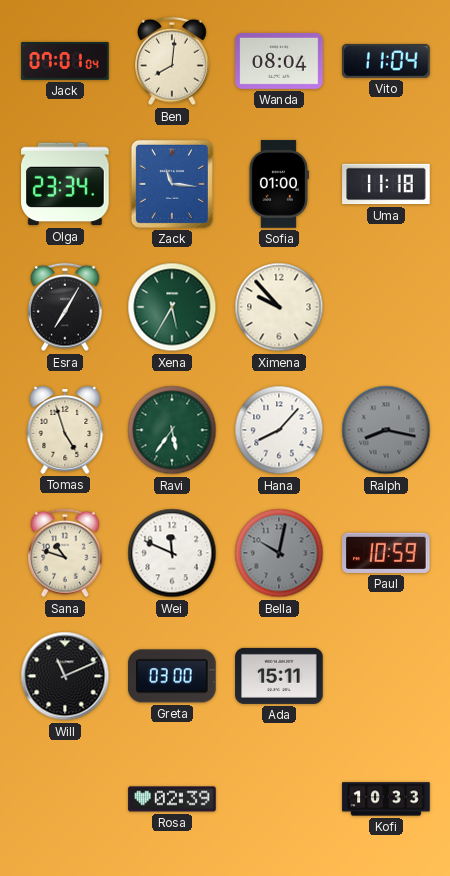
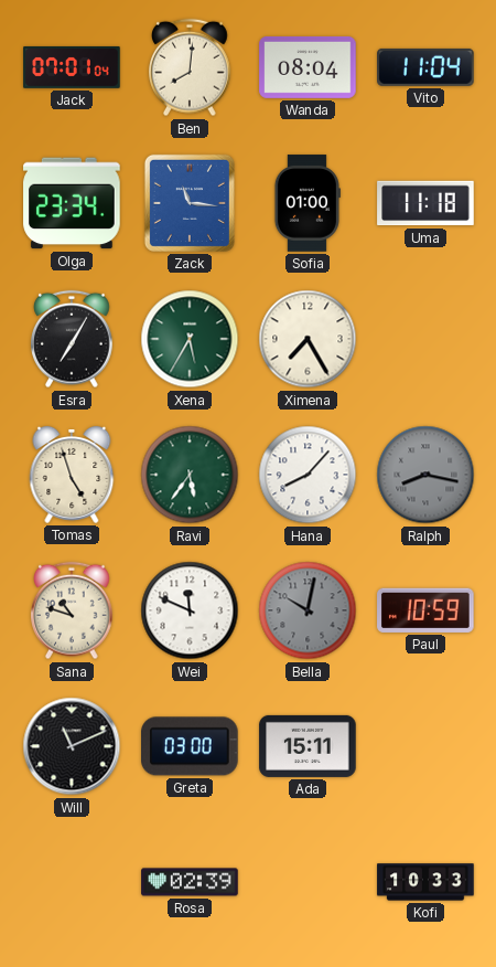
Ximena: 9:53 -> 7:25 (308, 339)
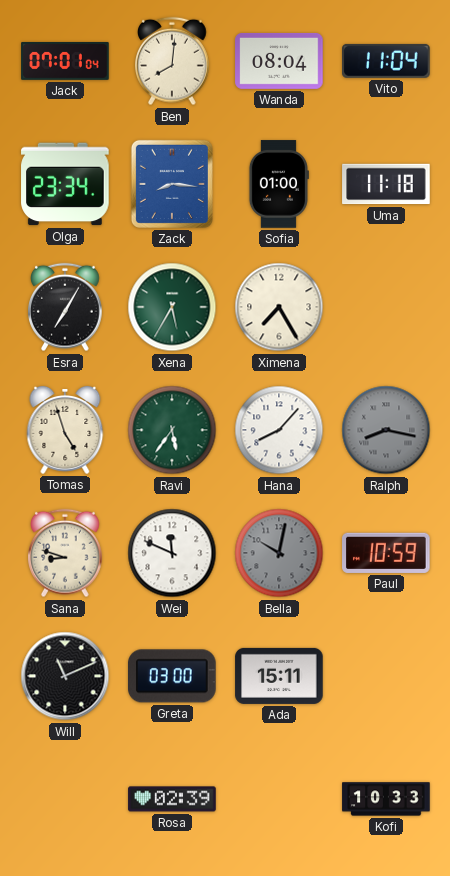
Zack: 11:16 -> 8:16 (172, 184)
Sana: 10:48 -> 8:48 (66, 553)
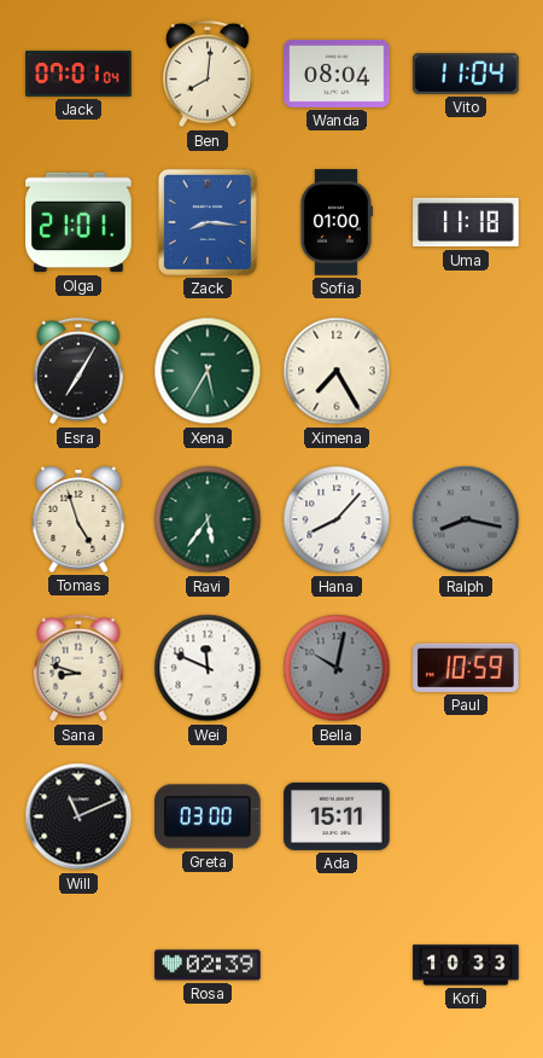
Olga: 23:34 -> 21:01 (78, 222)
